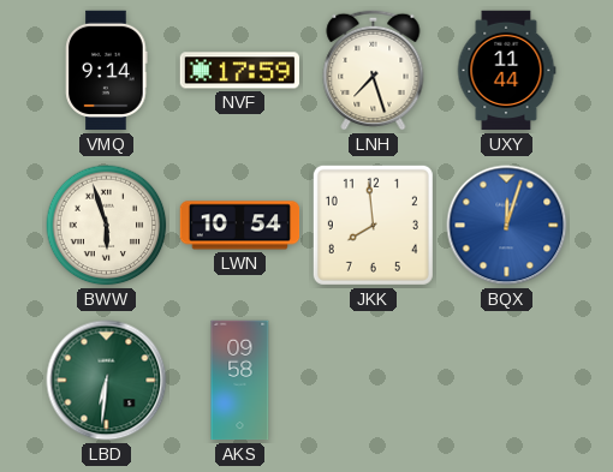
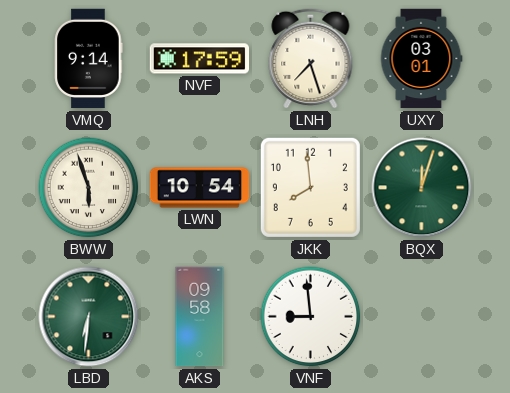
UXY: 11:44 -> 03:01 (421, 59)
BQX dial: blue -> green (422, 188)
VNF: none -> 8:59 (311, 317)
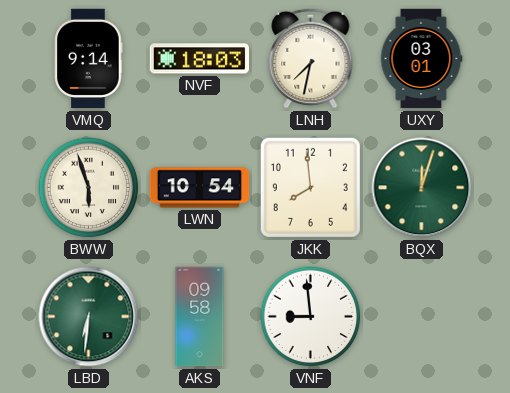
NVF: 17:59 -> 18:03 (199, 59)
LNH: 7:27 -> 7:32 (311, 58)
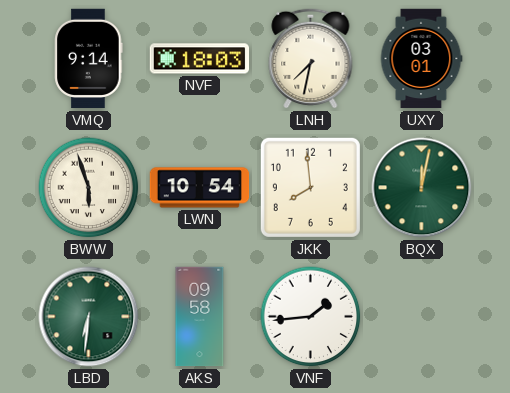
BQX: 12:03 -> 12:02 (422, 188)
VNF: 8:59 -> 1:44 (311, 317)
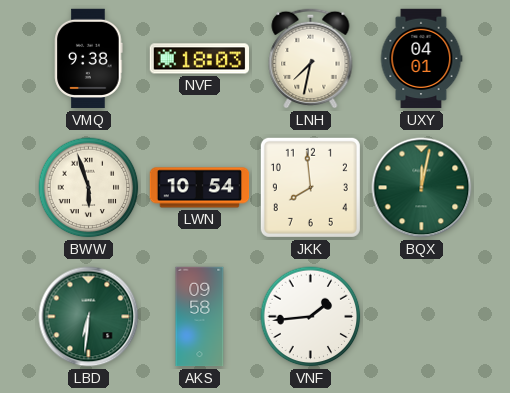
VMQ: 9:14 -> 9:38 (89, 59)
UXY: 03:01 -> 04:01 (421, 59)
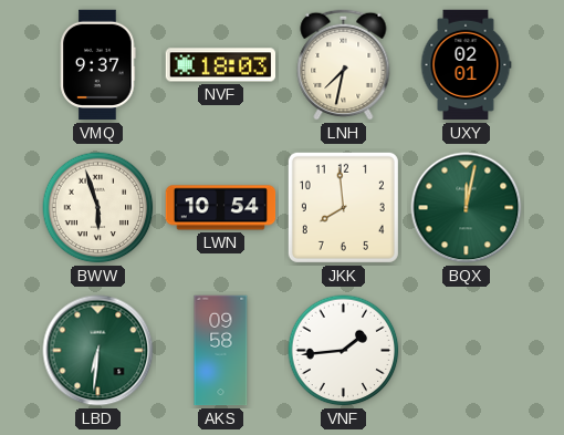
VMQ: 9:38 -> 9:37 (98, 65)
UXY: 04:01 -> 02:01 (466, 65)
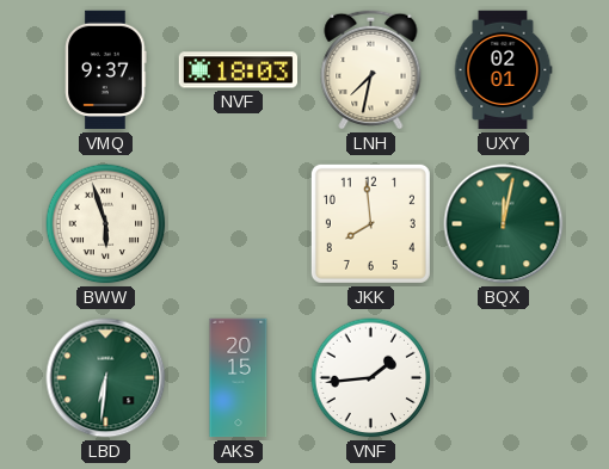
LWN: 10:54 -> none (221, 208)
AKS: 09:58 -> 20:15 (239, 378)
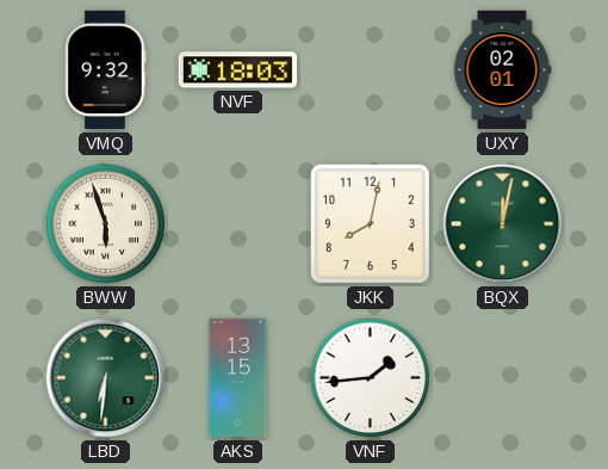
VMQ: 9:37 -> 9:32 (106, 70)
LNH: 7:32 -> none (371, 69)
JKK: 7:59 -> 8:02 (370, 223)
AKS: 20:15 -> 13:15 (238, 378)
